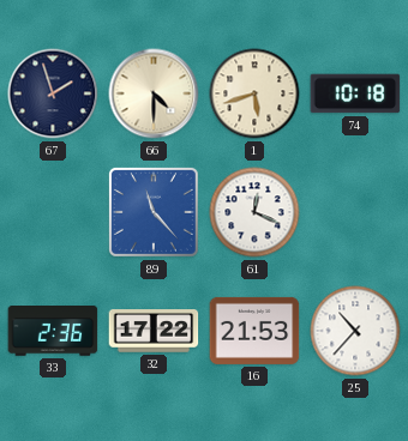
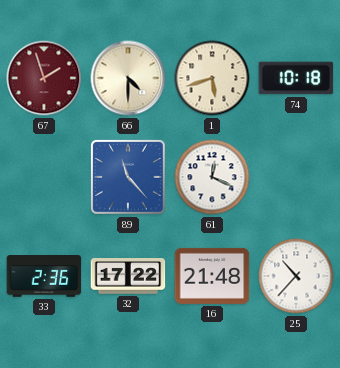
67 dial: navy -> burgundy (44, 78)
16: 21:53 -> 21:48 (212, 276)
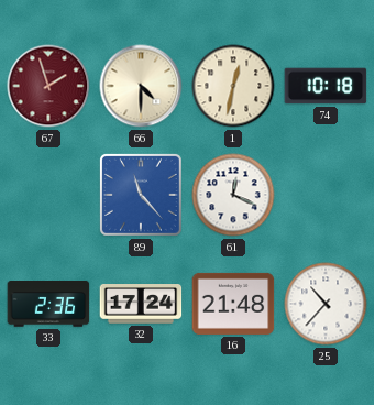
1: 5:42 -> 12:32 (233, 86)
32: 17:22 -> 17:24 (141, 304)
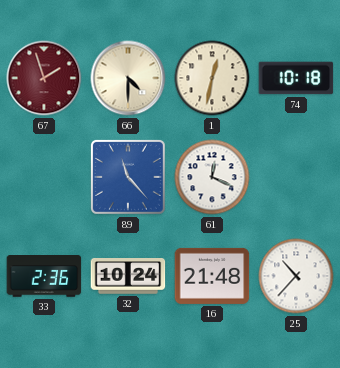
32: 17:24 -> 10:24 (128, 276)
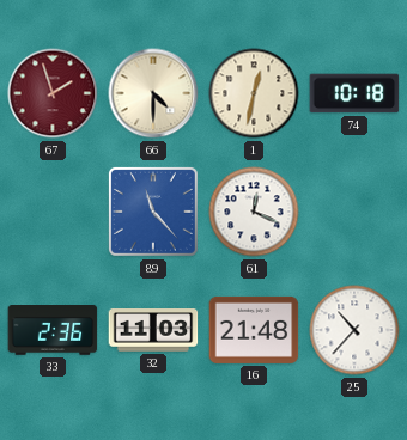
32: 10:24 -> 11:03 (153, 330)
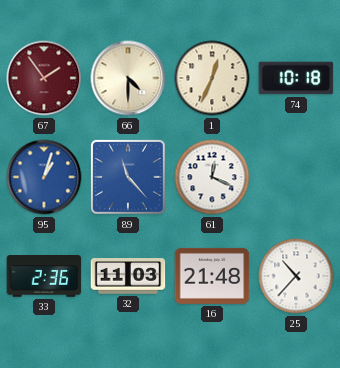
67: 1:57 -> 1:54 (44, 78)
1: 12:32 -> 12:34 (212, 78)
95: none -> 1:03 (44, 177)
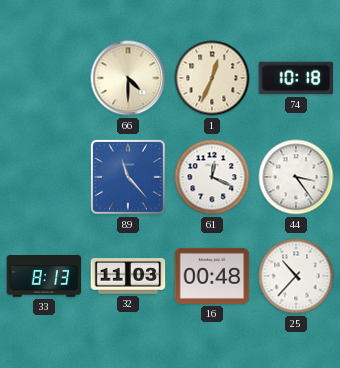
67: 1:54 -> none (44, 78)
95: 1:03 -> none (44, 177)
44: none -> 3:24 (296, 177)
33: 2:36 -> 8:13 (44, 277)
16: 21:48 -> 00:48 (212, 276)
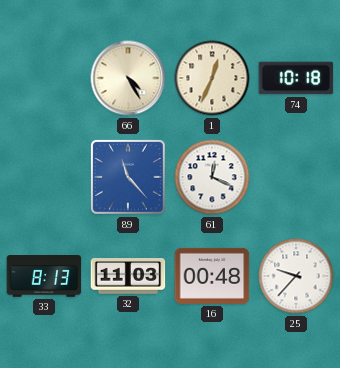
66: 4:30 -> 4:25 (128, 78)
44: 3:24 -> none (296, 177)
25: 10:37 -> 9:37 (296, 276)
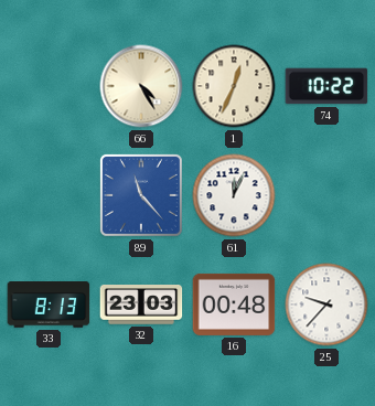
74: 10:18 -> 10:22 (326, 86)
61: 12:19 -> 12:04 (234, 195)
32: 11:03 -> 23:03 (141, 304)
